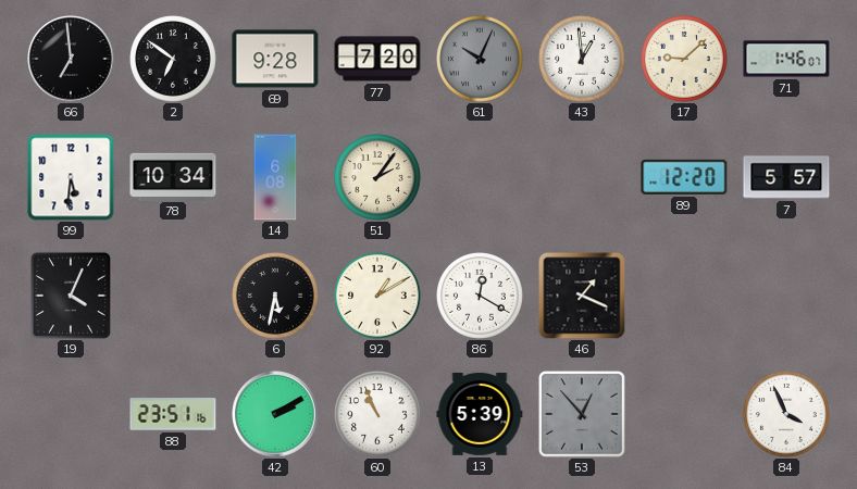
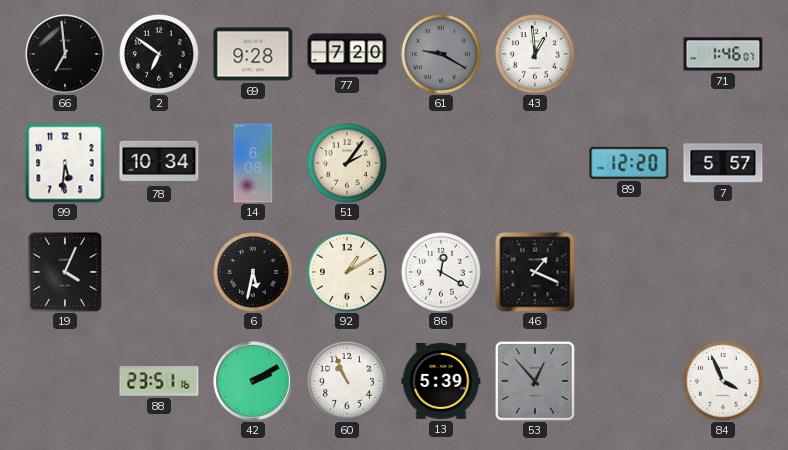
61: 10:04 -> 9:20 (442, 55)
17: 9:08 -> none (685, 60)
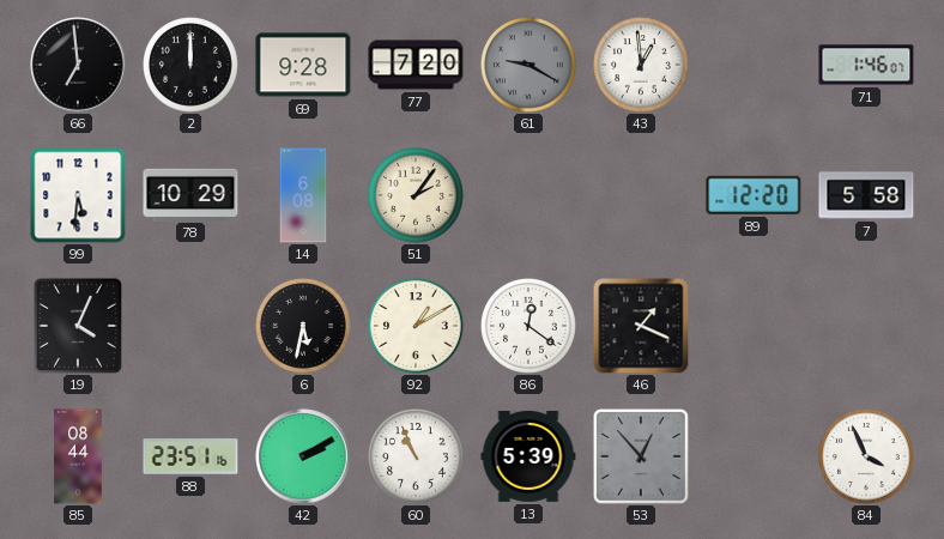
2: 6:51 -> 12:00 (192, 66)
78: 10:34 -> 10:29 (190, 194)
7: 5:57 -> 5:58 (866, 195)
86: 12:20 -> 12:21 (530, 327)
85: none -> 08:44 (78, 456)
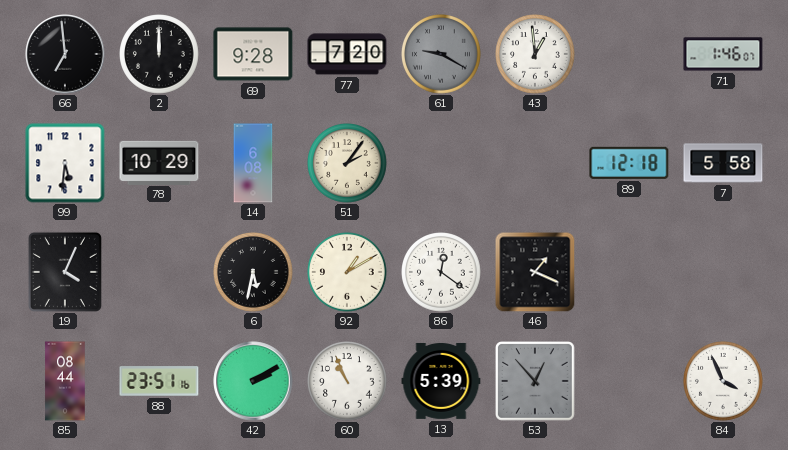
89: 12:20 -> 12:18 (629, 163)
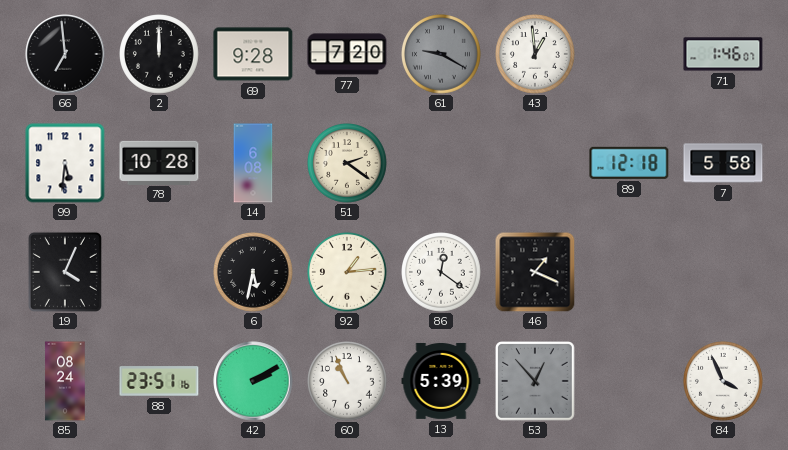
78: 10:29 -> 10:28 (159, 162)
51: 2:06 -> 2:21 (348, 164)
92: 1:10 -> 1:14 (348, 273)
85: 08:44 -> 08:24 (65, 381)
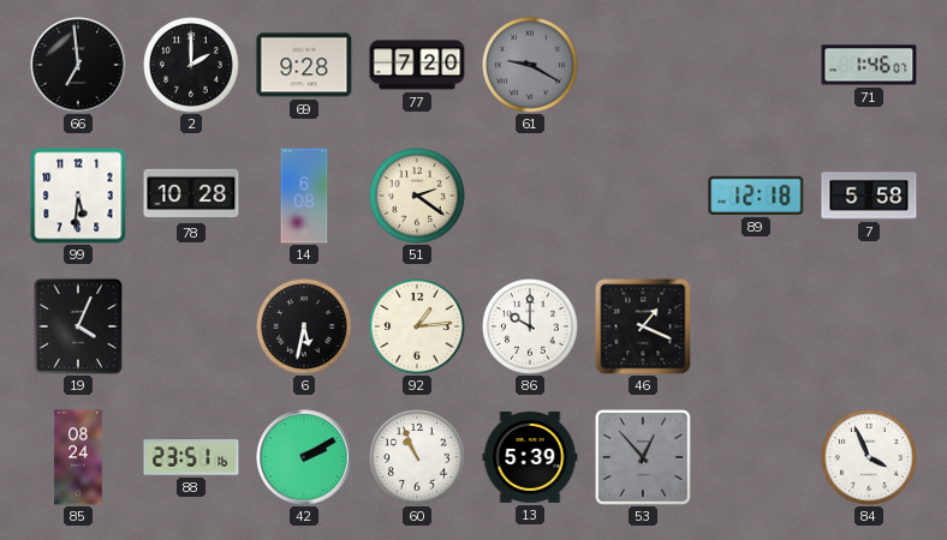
2: 12:00 -> 2:00 (192, 66)
43: 12:59 -> none (536, 55)
86: 12:21 -> 10:00 (531, 328)
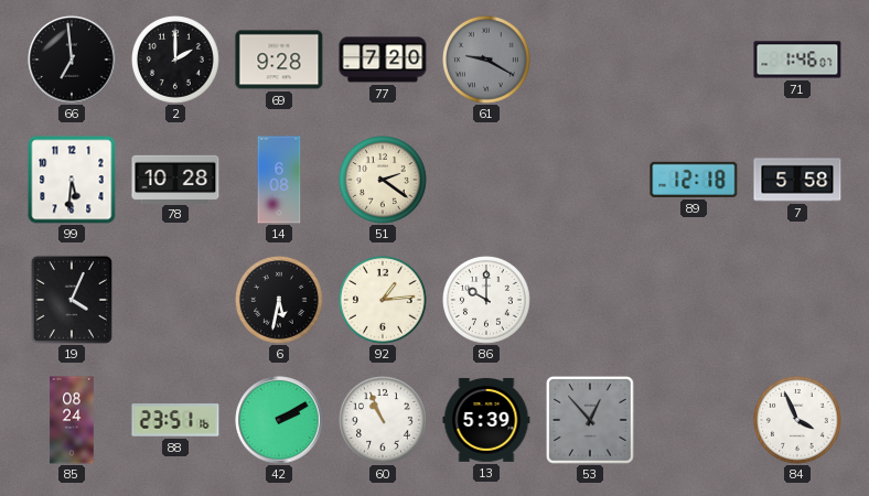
46: 1:19 -> none (643, 326)
